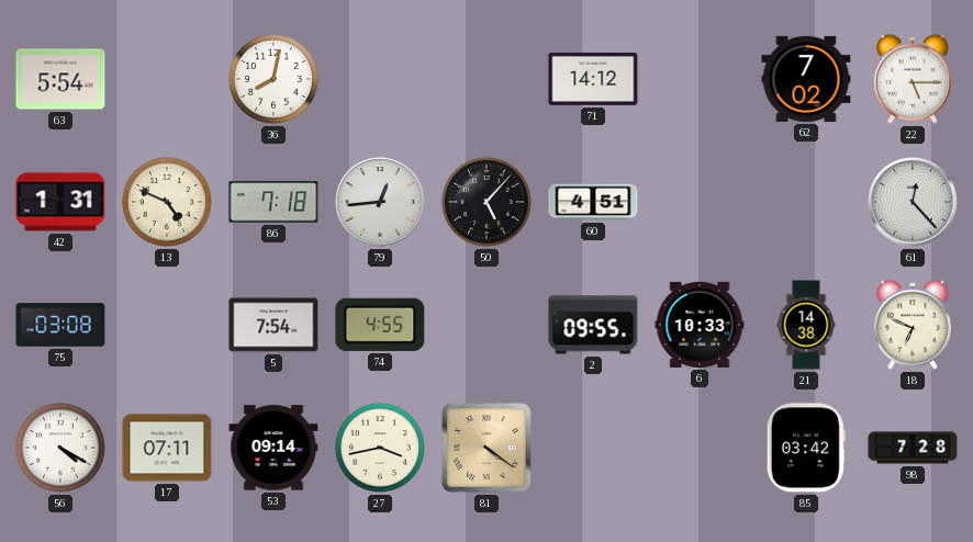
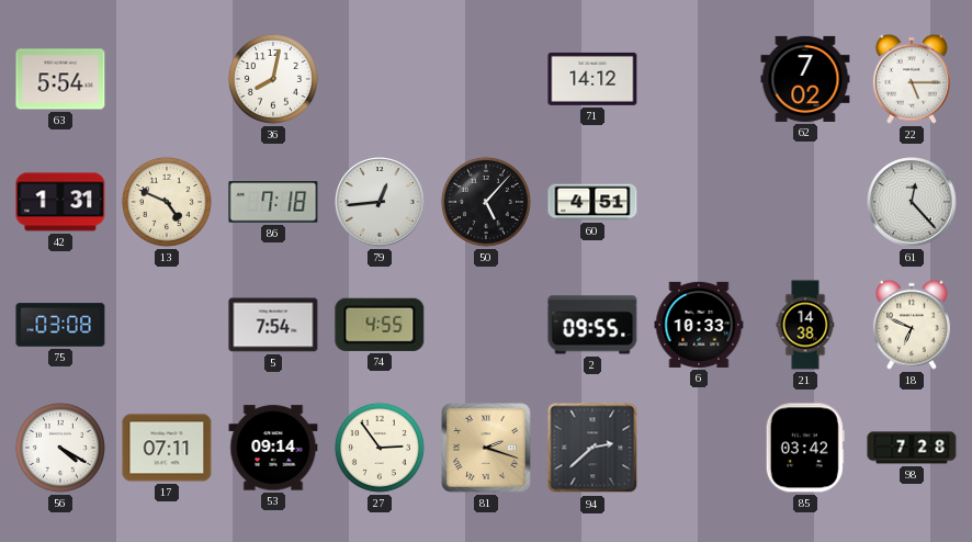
27: 3:43 -> 2:54 (380, 448)
81: 4:21 -> 2:18 (486, 448)
94: none -> 2:38 (592, 448)
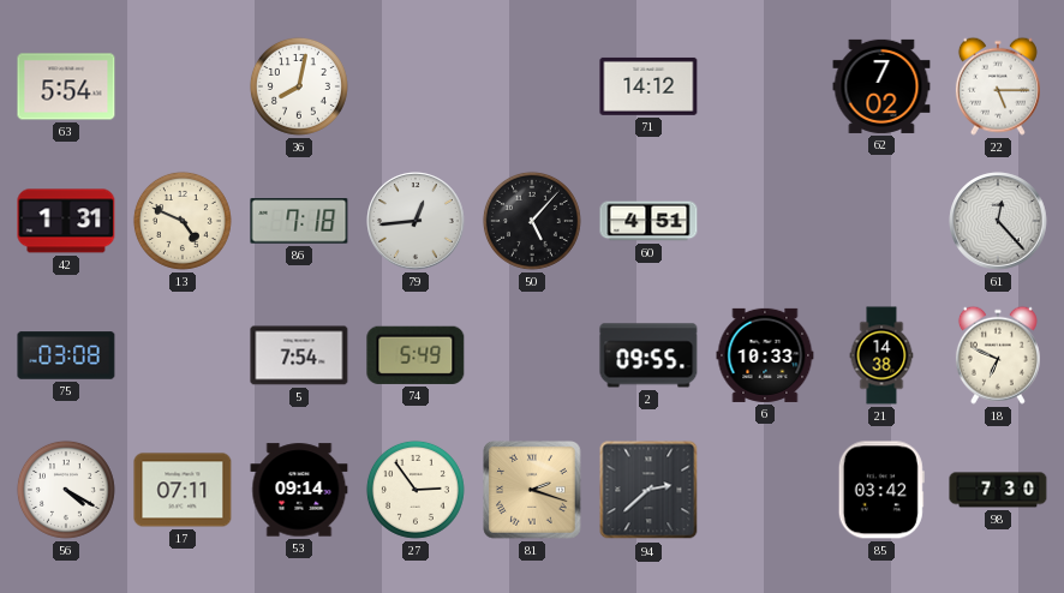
74: 4:55 -> 5:49 (416, 355)
98: 7:28 -> 7:30 (998, 490)
